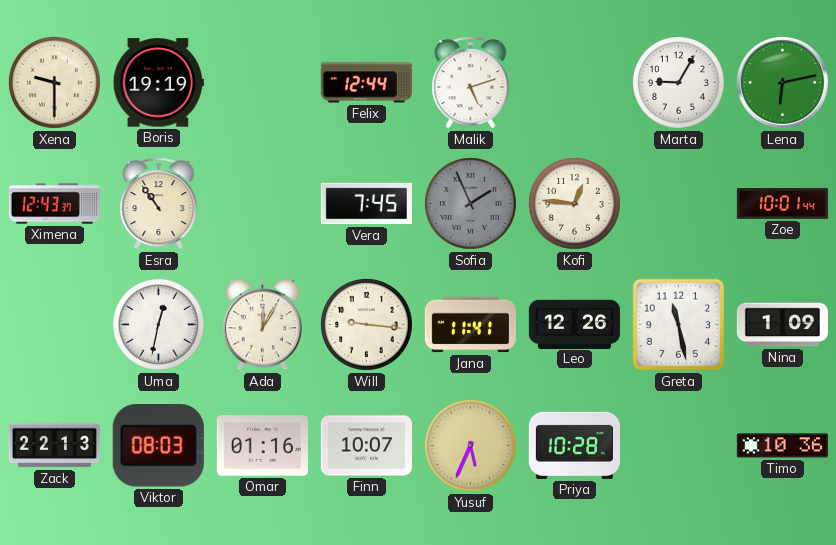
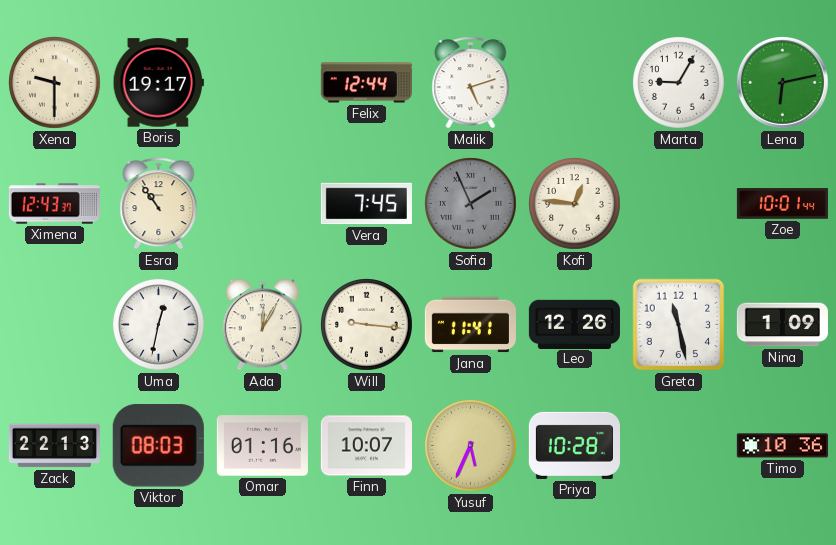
Boris: 19:19 -> 19:17 (158, 83)
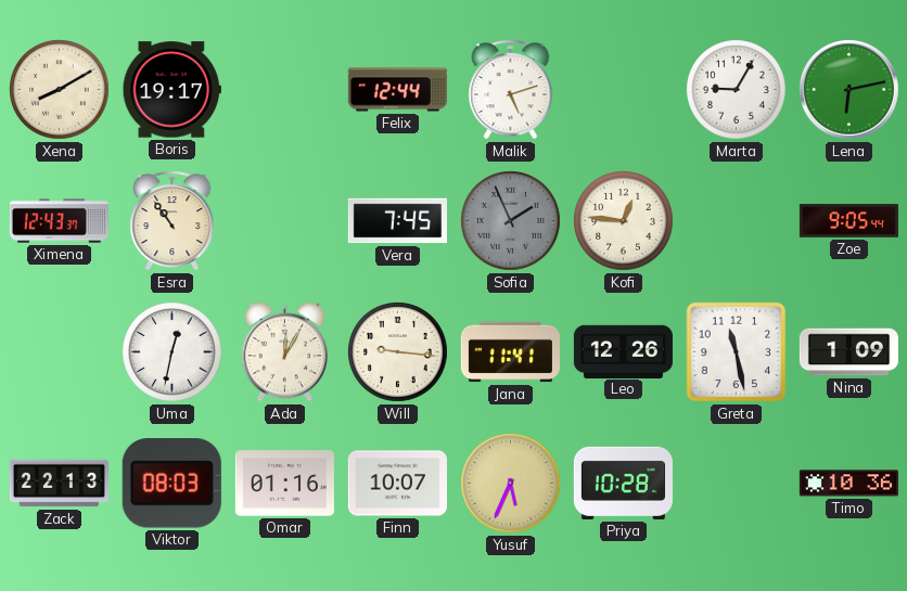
Xena: 9:30 -> 8:10 (60, 90)
Zoe: 10:01 -> 9:05 (848, 221)
